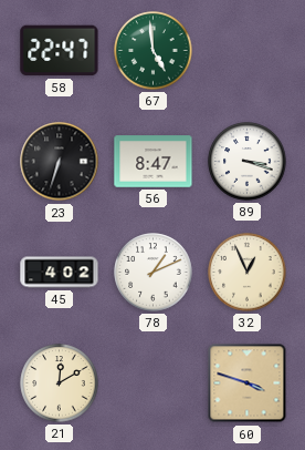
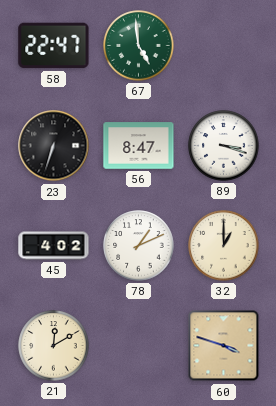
32: 12:56 -> 1:00 (224, 246)
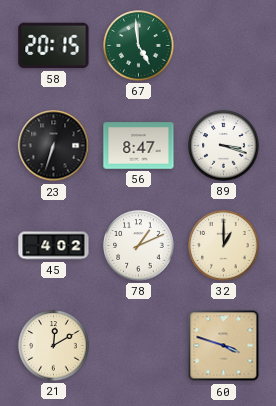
58: 22:47 -> 20:15 (54, 46)
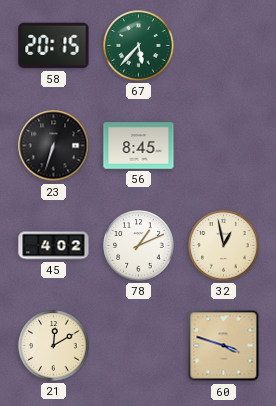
67: 4:59 -> 5:37 (139, 46)
56: 8:47 -> 8:45 (139, 146)
89: 3:18 -> none (224, 146)
32: 1:00 -> 12:58 (224, 246)
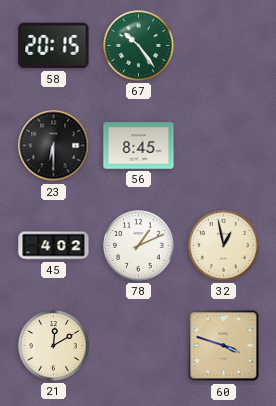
67: 5:37 -> 10:24 (139, 46)
23: 6:33 -> 6:30 (54, 146)
